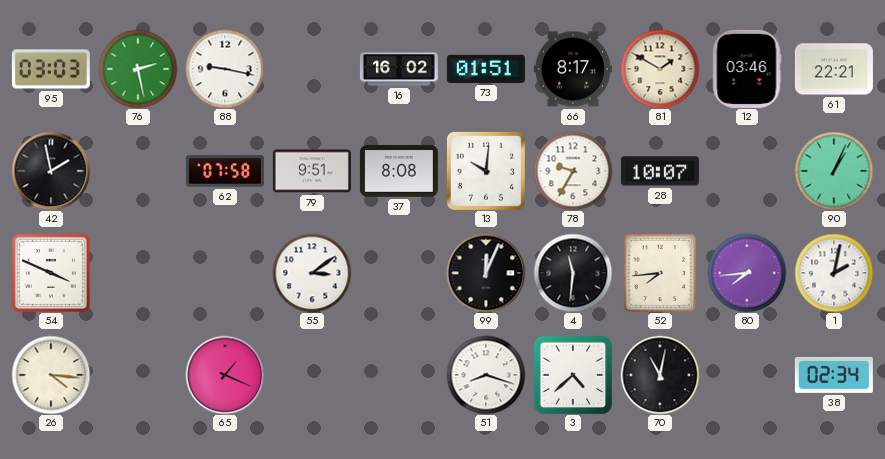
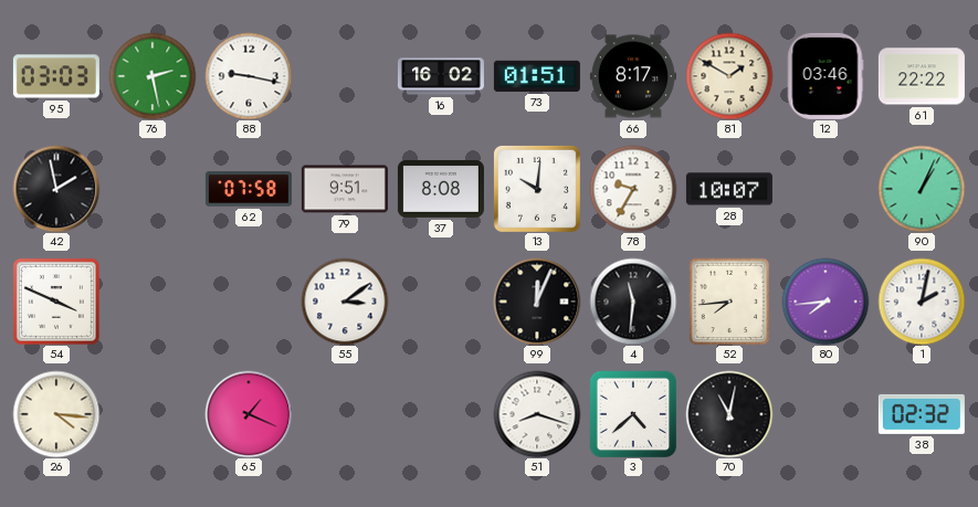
61: 22:21 -> 22:22 (922, 76)
38: 02:34 -> 02:32 (922, 414)
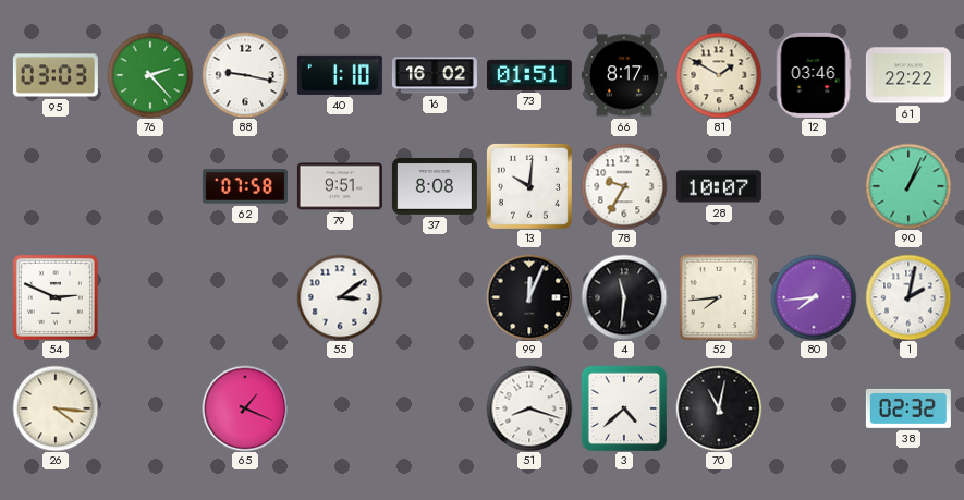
76: 2:28 -> 2:23 (150, 75)
40: none -> 1:10 (340, 75)
42: 1:58 -> none (56, 189)
54: 3:49 -> 2:49 (56, 297)
